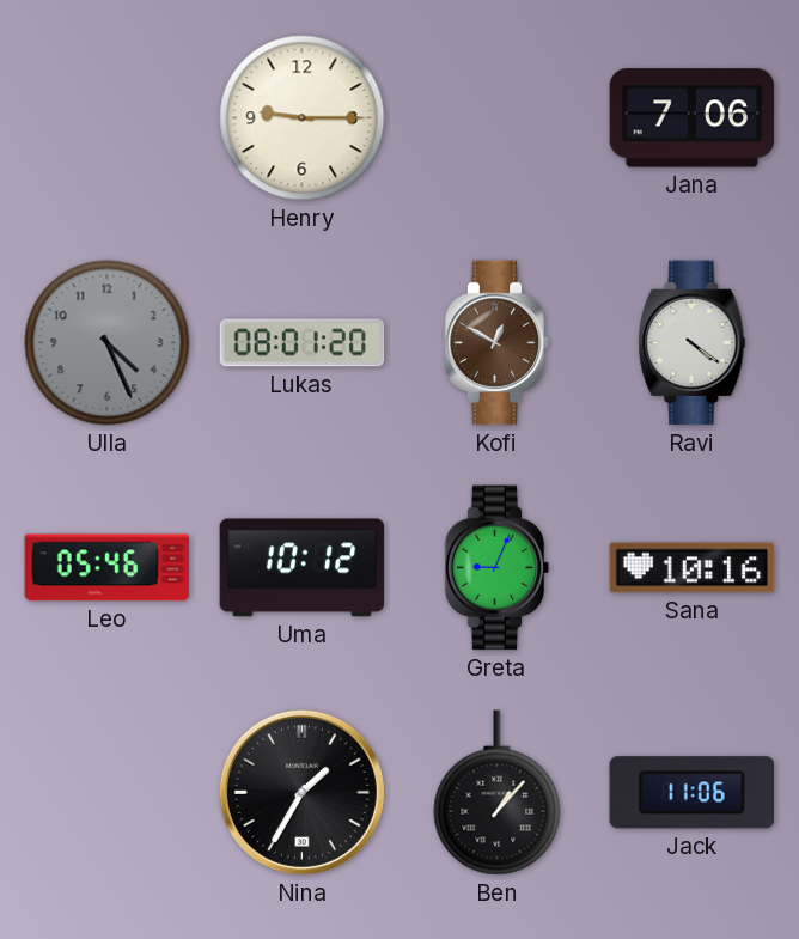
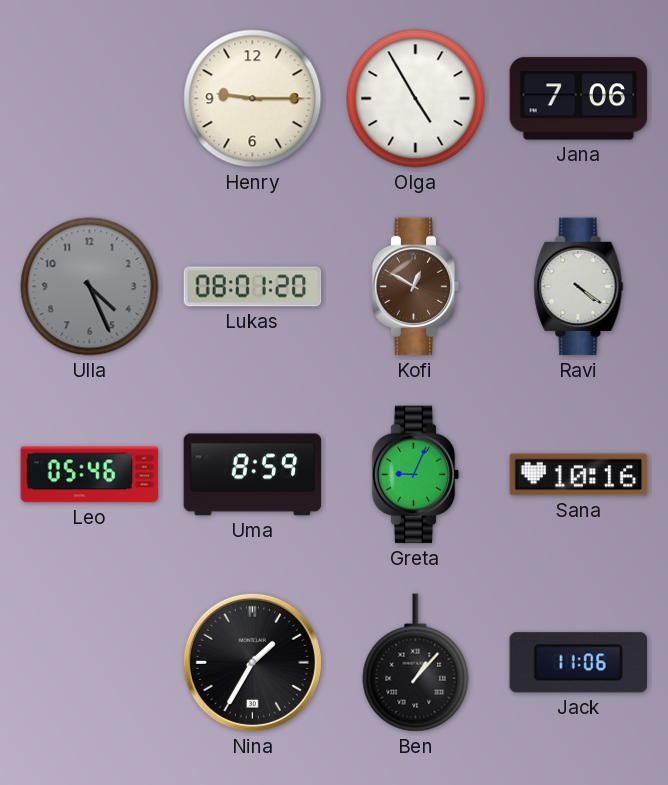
Olga: none -> 4:55 (416, 99)
Uma: 10:12 -> 8:59 (253, 475)
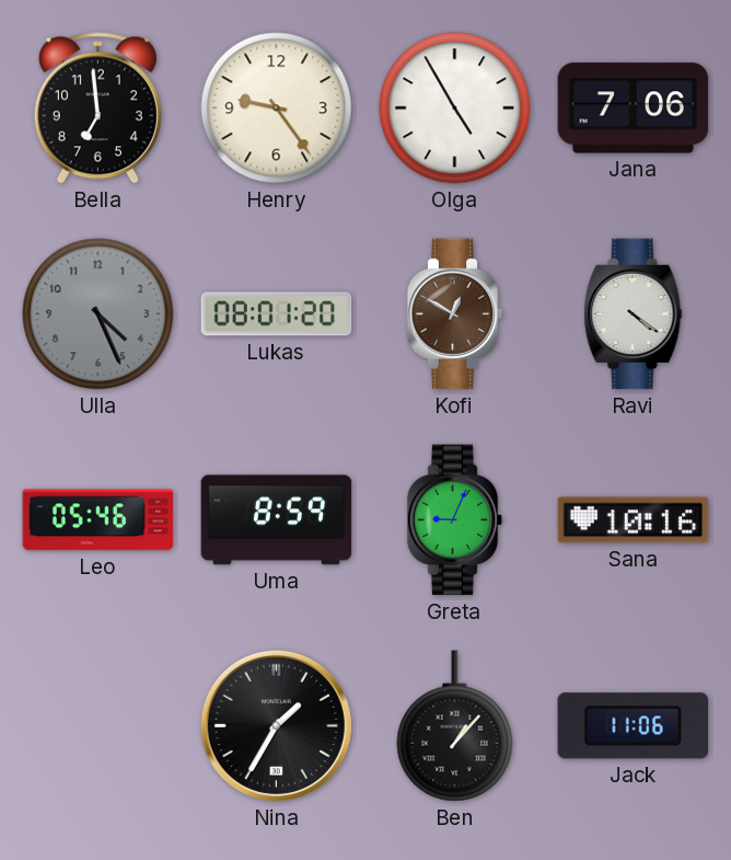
Bella: none -> 6:59 (97, 108)
Henry: 9:15 -> 9:24 (277, 108)
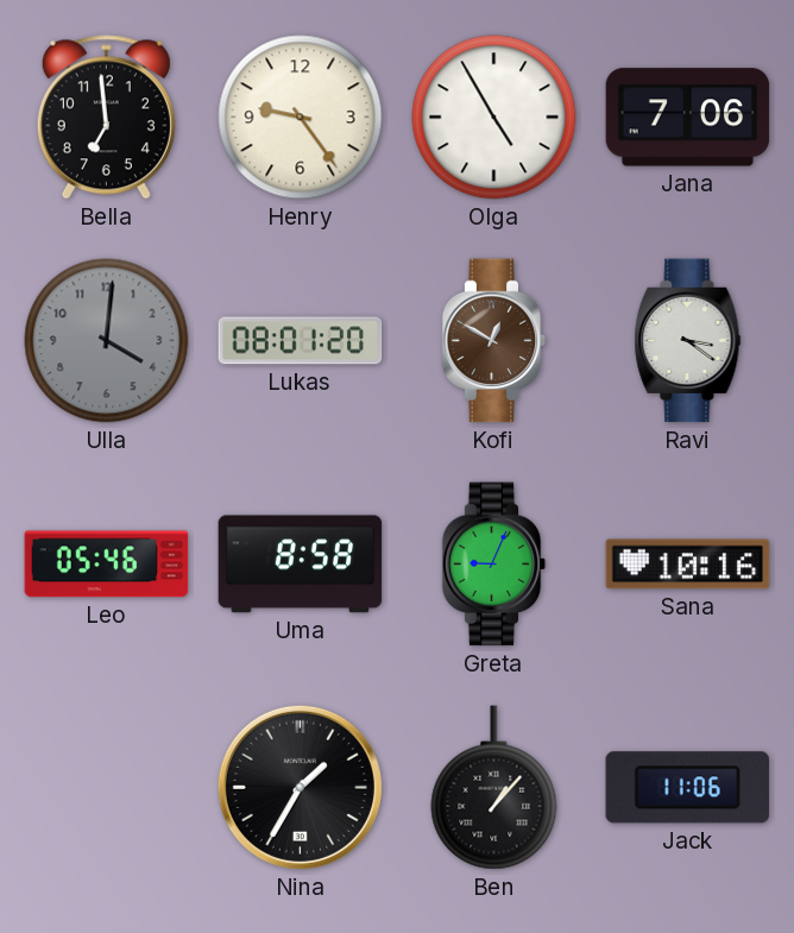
Ulla: 4:26 -> 4:01 (107, 341)
Ravi: 4:21 -> 3:21 (688, 341)
Uma: 8:59 -> 8:58 (301, 565)
